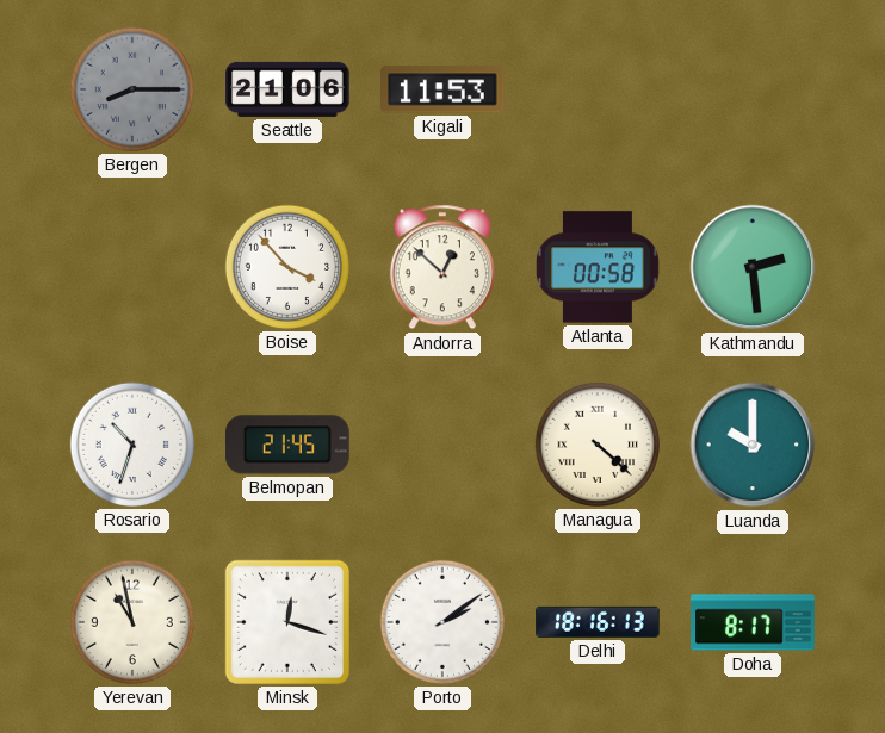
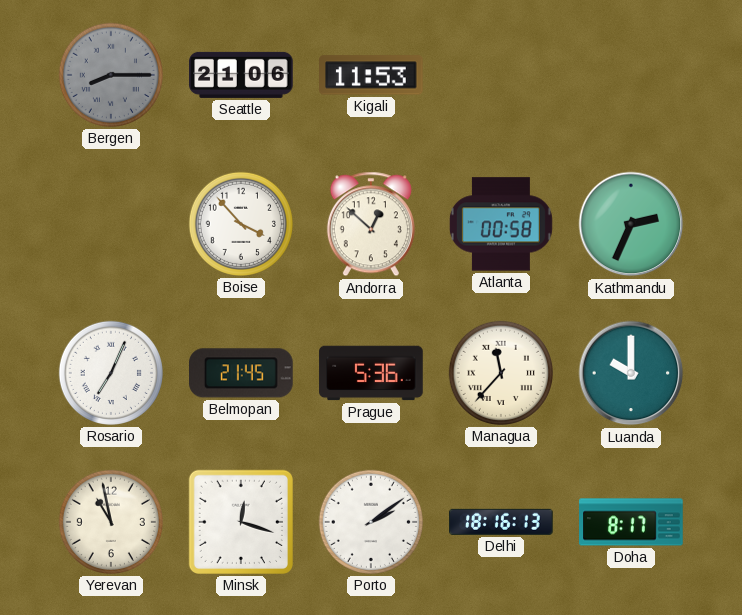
Kathmandu: 2:29 -> 2:34 (631, 224)
Rosario: 10:33 -> 7:04 (111, 373)
Prague: none -> 5:36 (371, 373)
Managua: 4:22 -> 11:37 (501, 373)
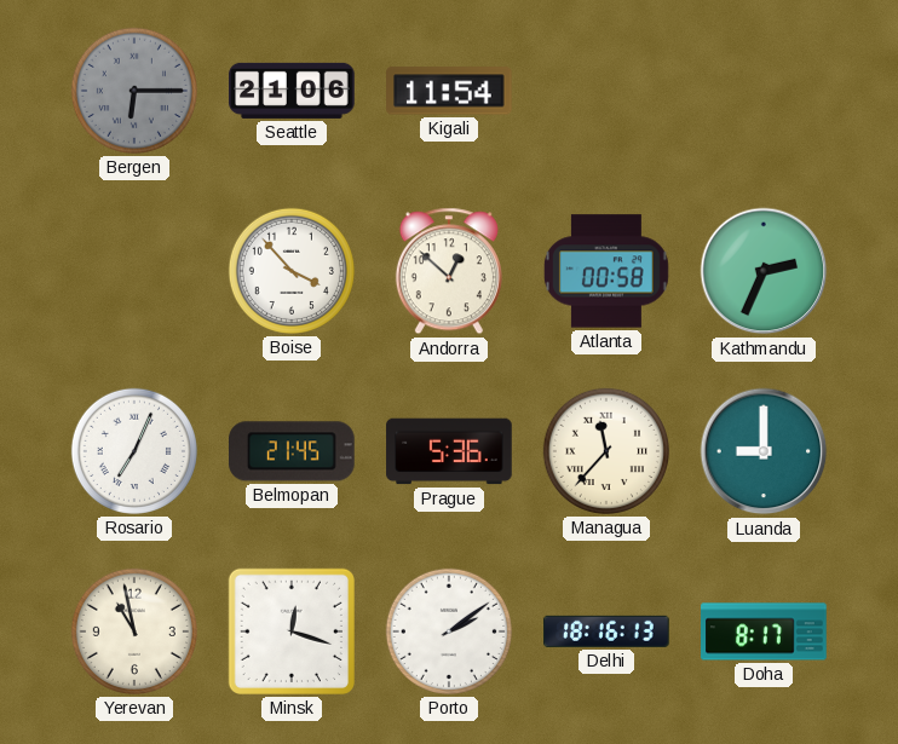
Bergen: 8:15 -> 6:15 (134, 91)
Kigali: 11:53 -> 11:54 (450, 91)
Luanda: 10:00 -> 9:00 (764, 451)
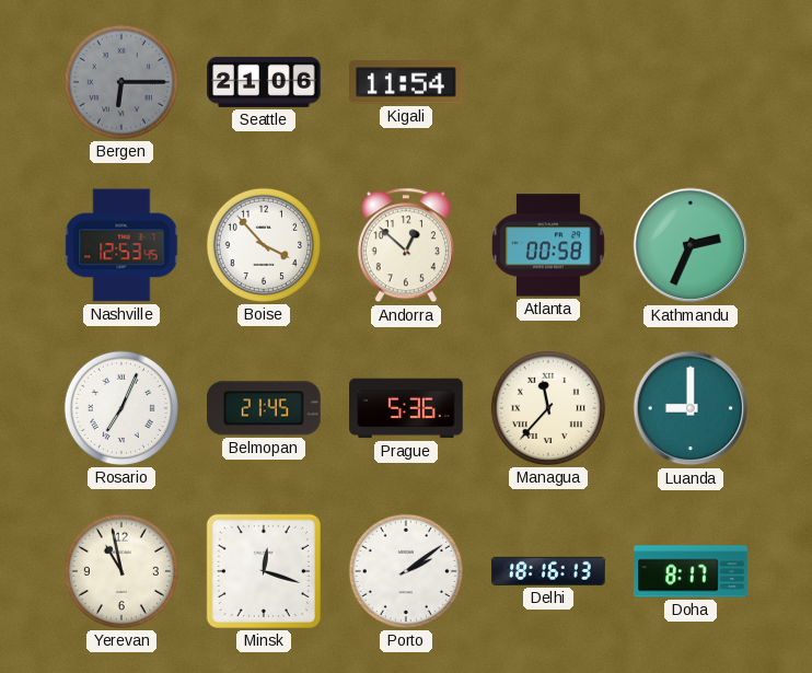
Nashville: none -> 12:53 (121, 245)
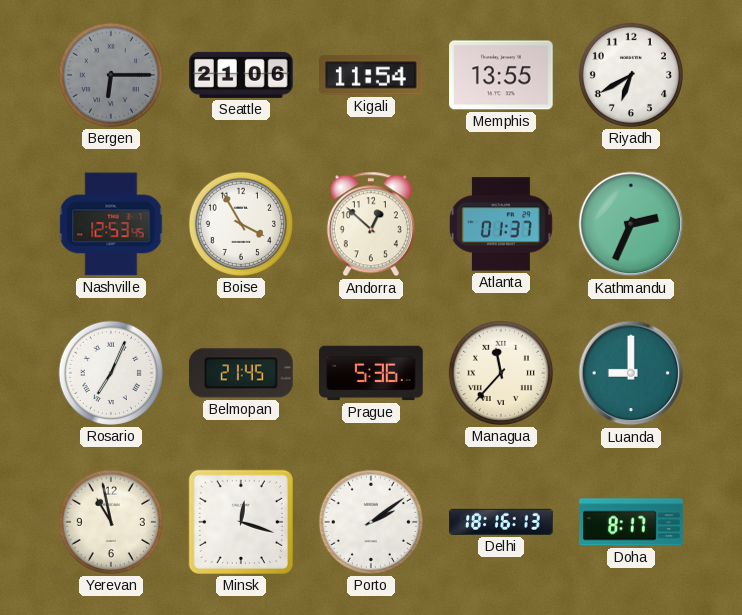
Memphis: none -> 13:55 (501, 75)
Riyadh: none -> 6:40 (631, 75)
Boise: 3:53 -> 3:55 (241, 224)
Atlanta: 00:58 -> 01:37 (501, 224)
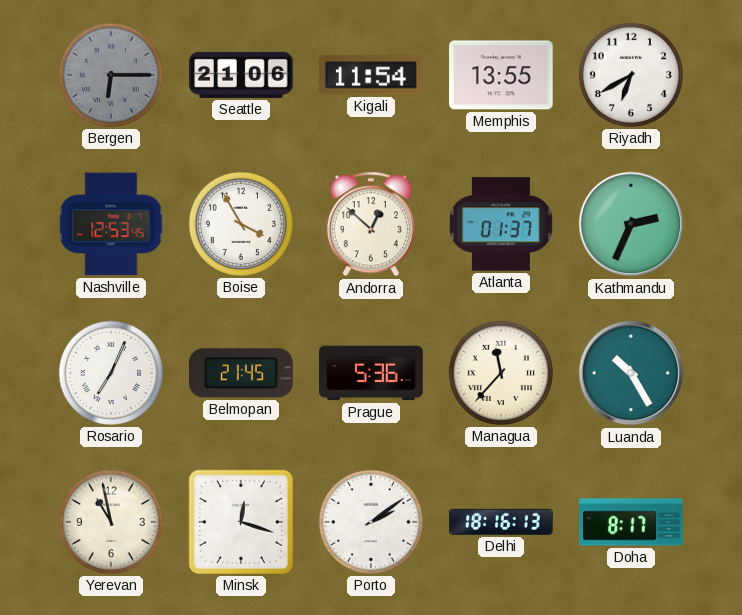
Luanda: 9:00 -> 10:25 (631, 373)
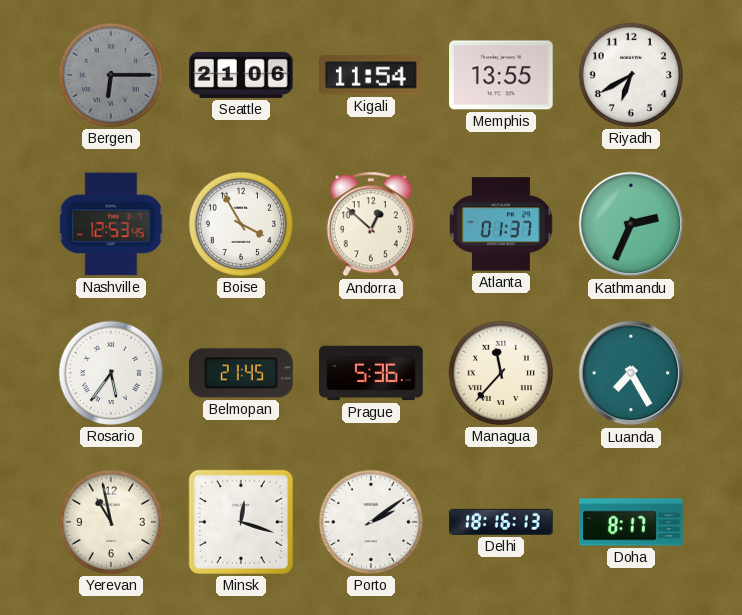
Rosario: 7:04 -> 5:36 (111, 373)
Luanda: 10:25 -> 7:25 (631, 373)
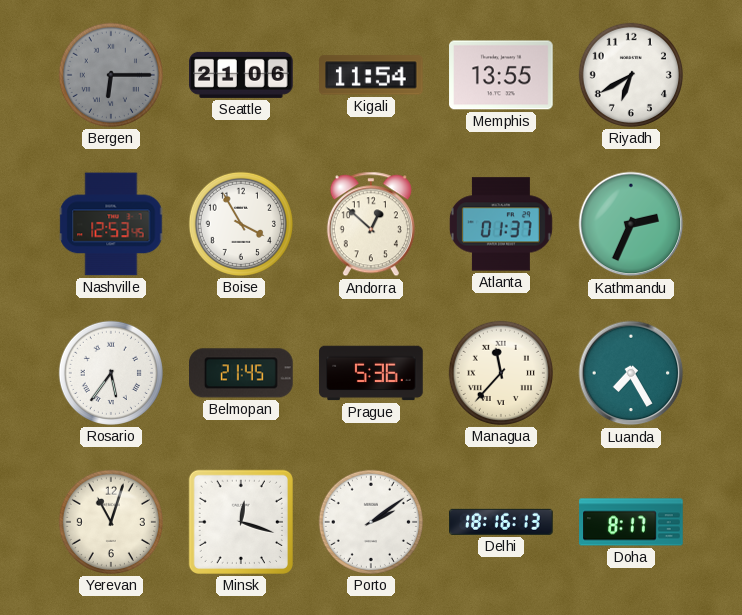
Yerevan: 10:58 -> 11:03 (111, 522)
